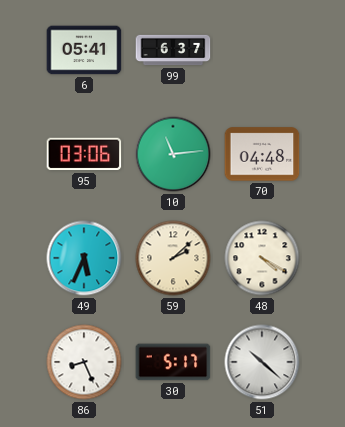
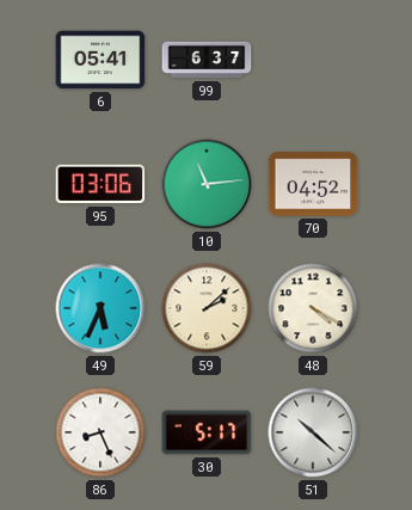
70: 04:48 -> 04:52 (313, 184)
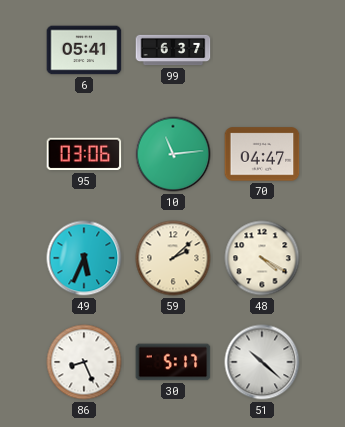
70: 04:52 -> 04:47 (262, 154)
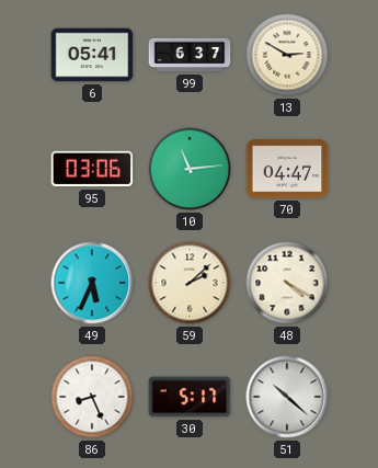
13: none -> 2:50 (287, 55)
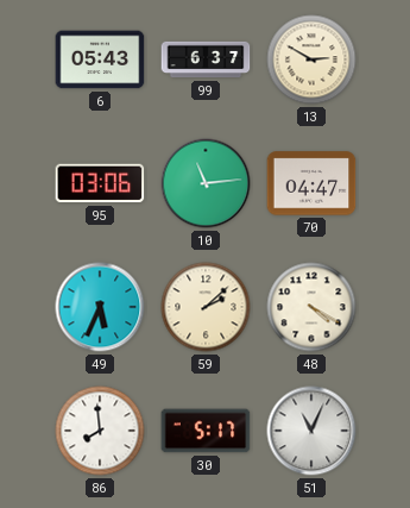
6: 05:41 -> 05:43 (100, 59)
86: 8:26 -> 7:59 (100, 431)
51: 10:22 -> 11:04 (311, 431)
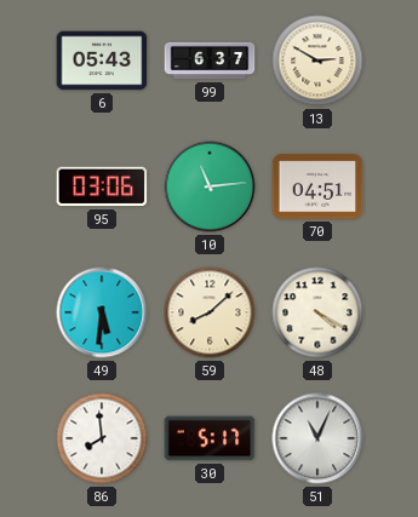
70: 04:47 -> 04:51 (317, 186)
49: 5:34 -> 5:31 (102, 312)
59: 2:08 -> 8:08 (210, 312)
